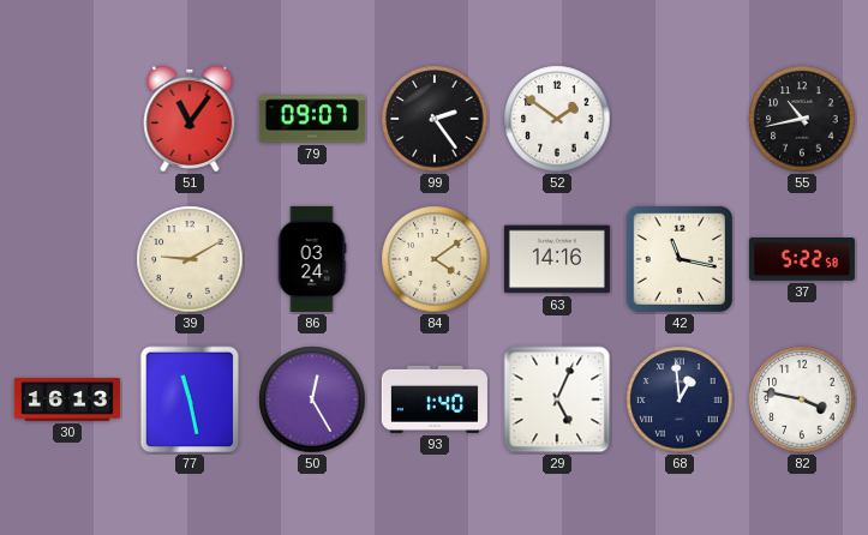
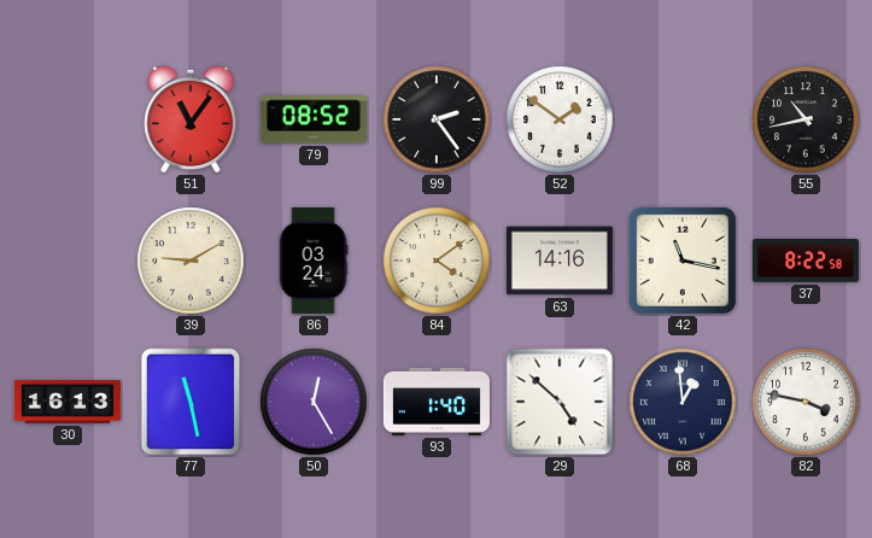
79: 09:07 -> 08:52 (314, 119)
37: 5:22 -> 8:22 (806, 261)
29: 5:04 -> 4:52 (560, 402)
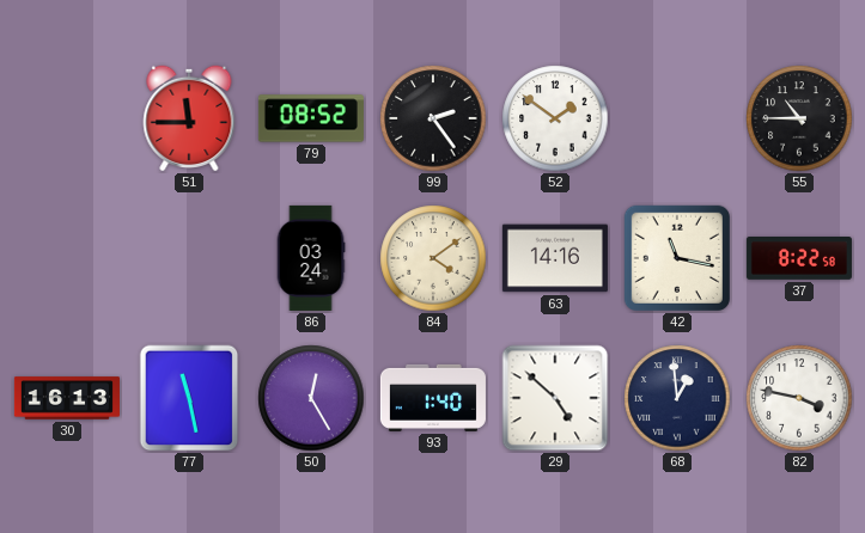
51: 11:06 -> 11:45 (189, 118)
55: 10:43 -> 10:45 (799, 118)
39: 9:10 -> none (191, 261)
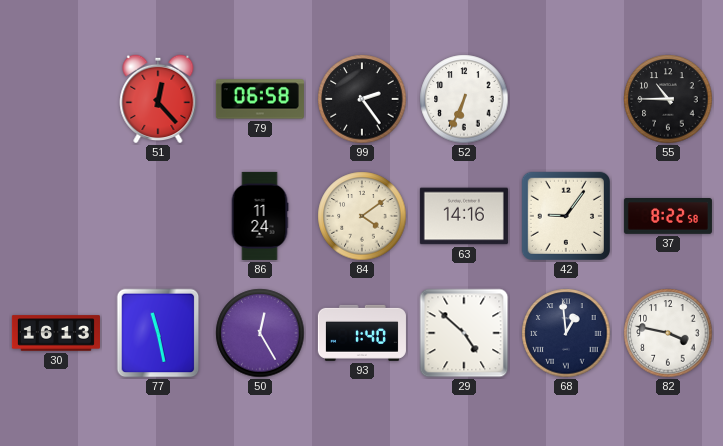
51: 11:45 -> 12:23 (158, 99)
79: 08:52 -> 06:58 (260, 99)
52: 1:51 -> 6:34 (464, 99)
86: 03:24 -> 11:24 (260, 216)
42: 11:17 -> 9:06 (566, 216)
